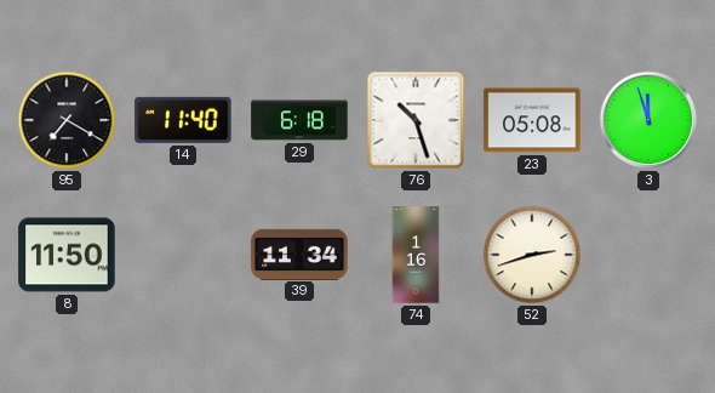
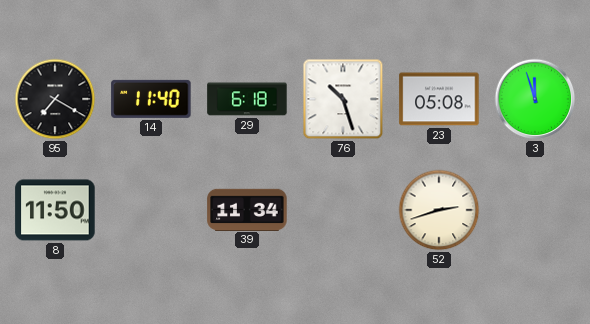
74: 1:16 -> none (416, 255)
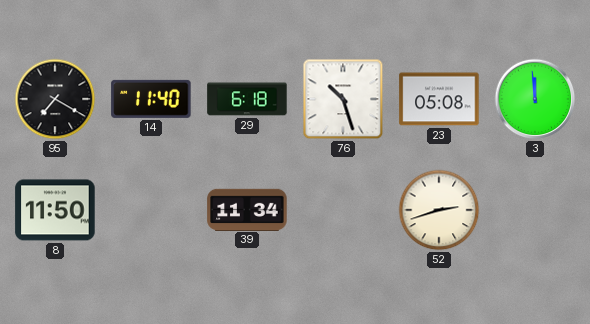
3: 11:57 -> 11:59 (535, 99)
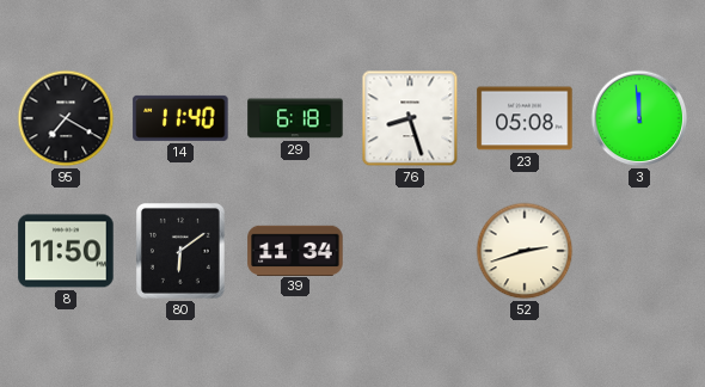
76: 10:27 -> 8:27 (410, 118)
80: none -> 6:09 (180, 251)
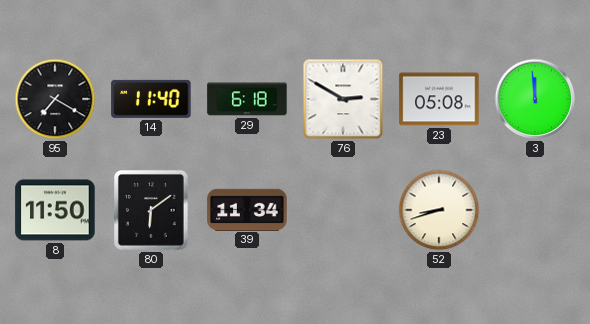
76: 8:27 -> 2:50 (343, 99)
52: 2:42 -> 8:42 (439, 210)
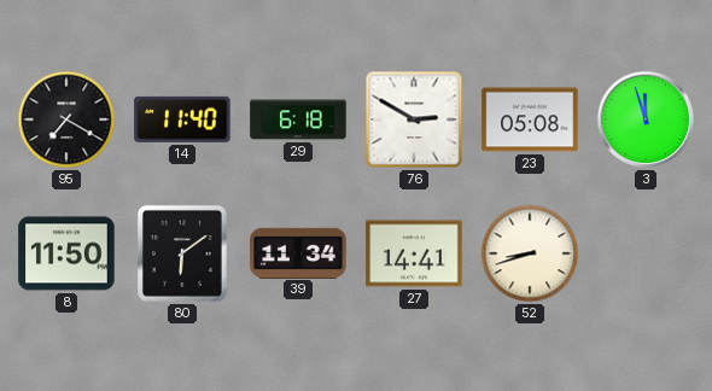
3: 11:59 -> 11:57 (646, 119)
27: none -> 14:41 (414, 253)
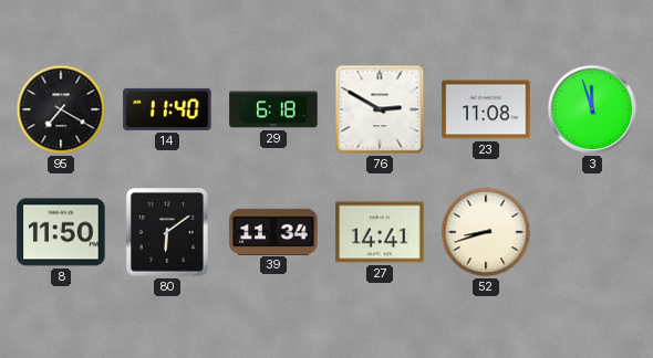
23: 05:08 -> 11:08 (486, 109)
